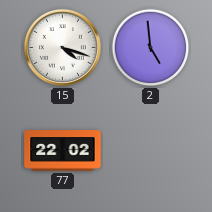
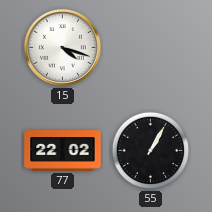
2: 4:59 -> none (151, 48)
55: none -> 1:05 (151, 151)
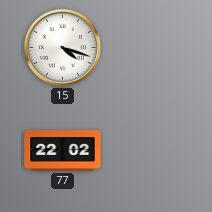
55: 1:05 -> none (151, 151)
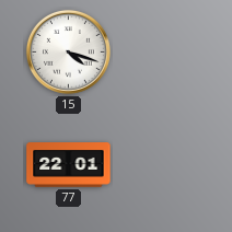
77: 22:02 -> 22:01 (69, 165)
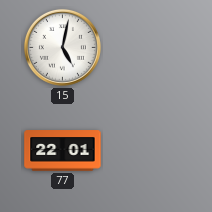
15: 4:18 -> 5:02 (62, 47)
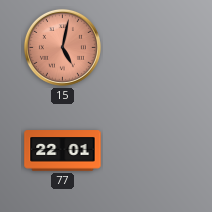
15 dial: white -> salmon (62, 47)
